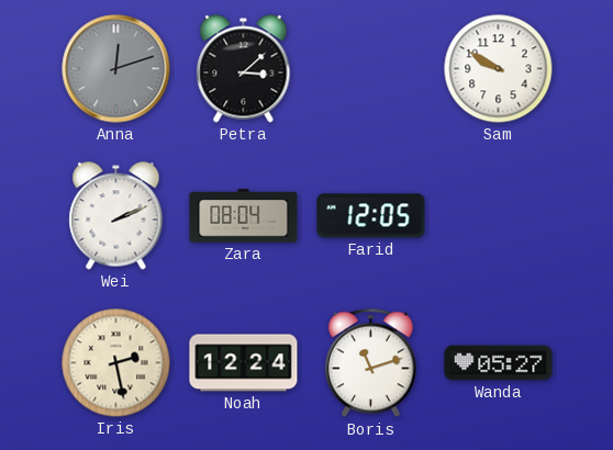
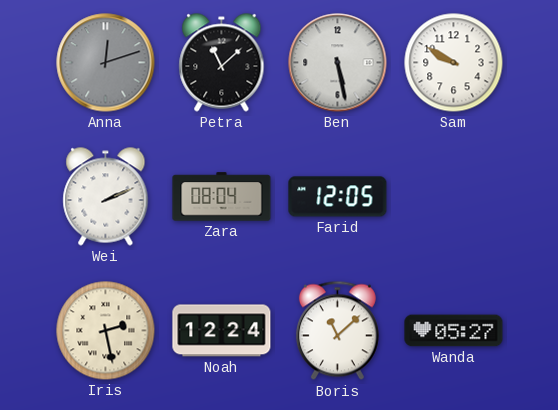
Petra: 3:08 -> 11:08 (222, 63)
Ben: none -> 5:28 (338, 63)
Boris: 11:12 -> 11:08 (337, 331)
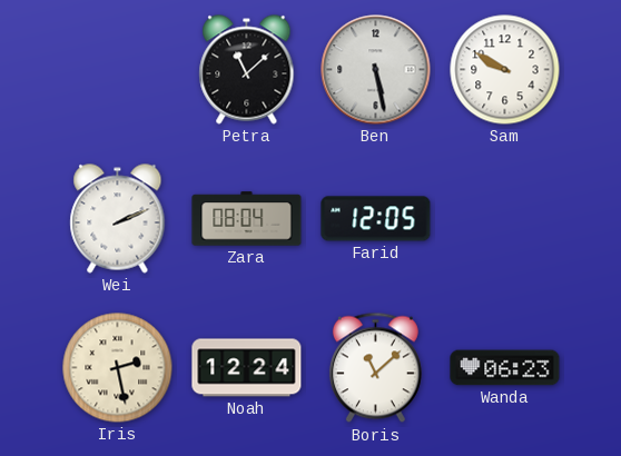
Anna: 12:12 -> none (106, 63)
Wanda: 05:27 -> 06:23 (505, 368)
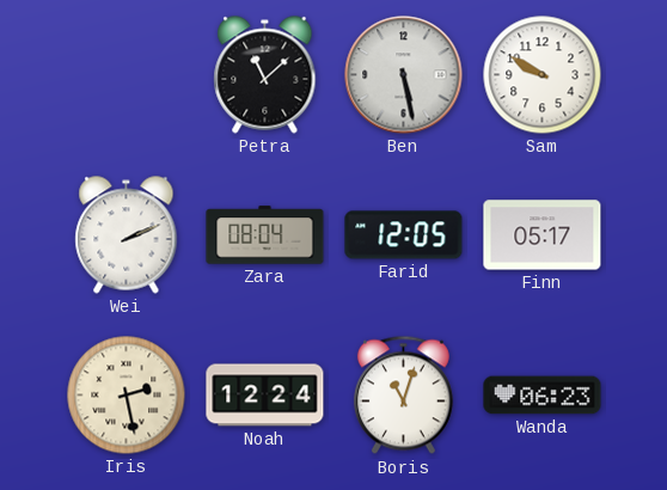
Finn: none -> 05:17 (543, 235)
Boris: 11:08 -> 11:03 (403, 396)
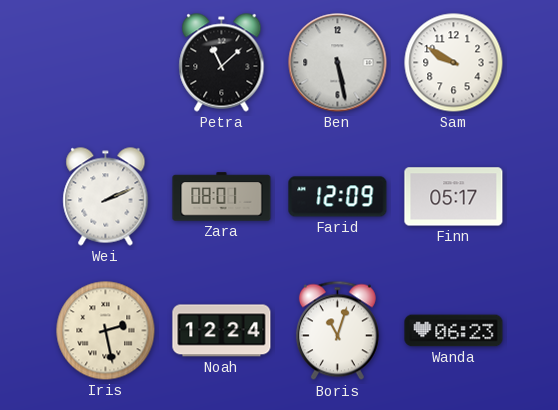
Zara: 08:04 -> 08:01 (222, 197)
Farid: 12:05 -> 12:09 (338, 197)
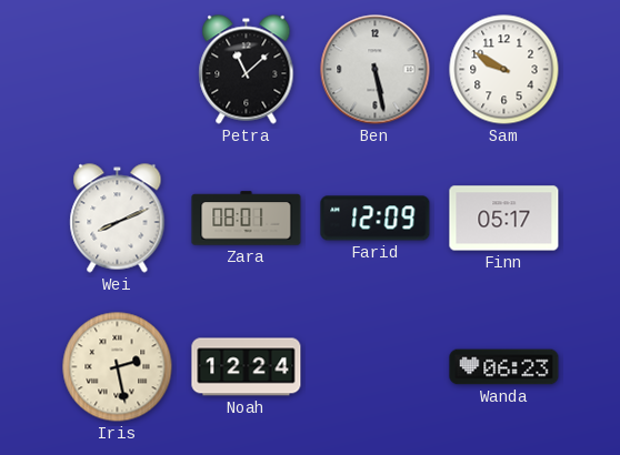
Wei: 2:11 -> 8:11 (118, 219)
Boris: 11:03 -> none (337, 331)
